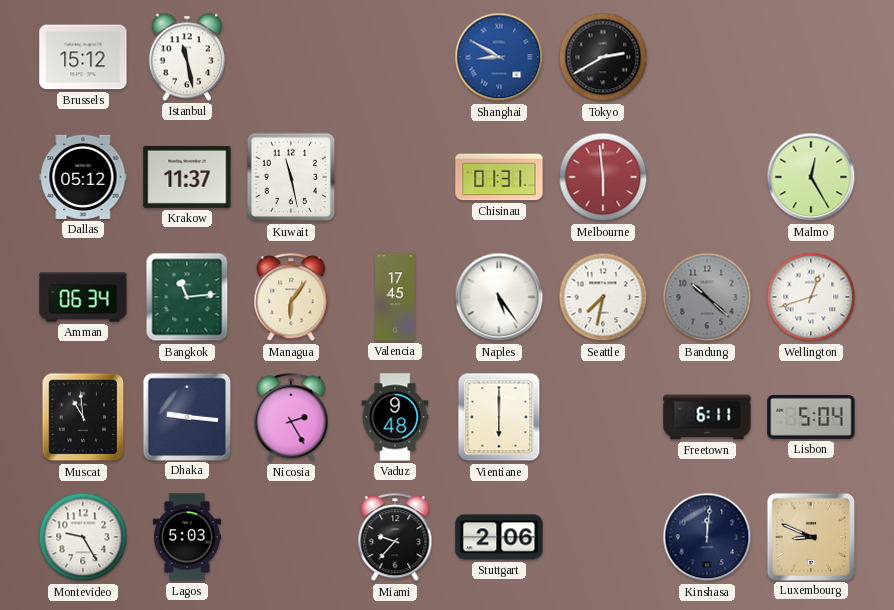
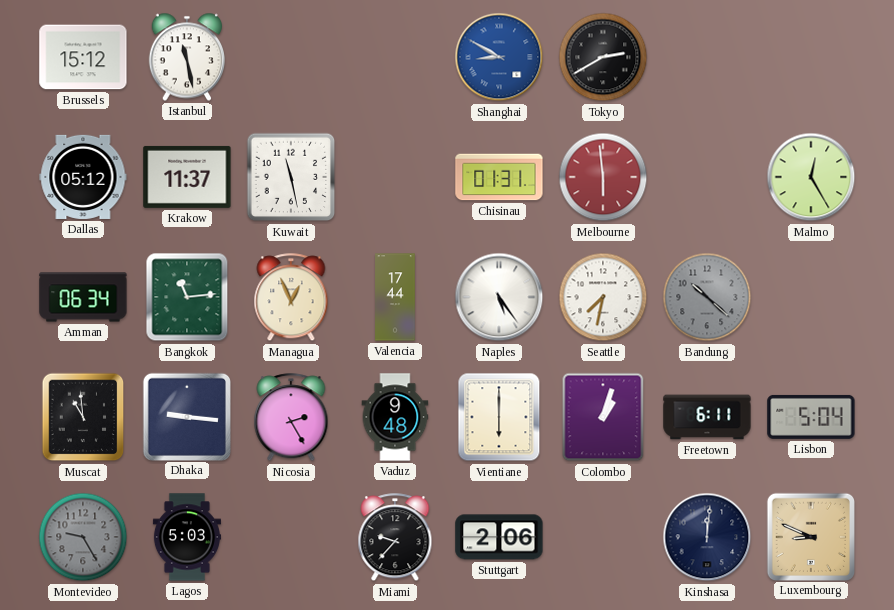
Managua: 6:06 -> 12:56 (291, 298)
Valencia: 17:45 -> 17:44 (395, 297)
Wellington: 12:42 -> none (811, 297)
Colombo: none -> 1:03 (603, 417)
Montevideo dial: white -> grey (83, 537)
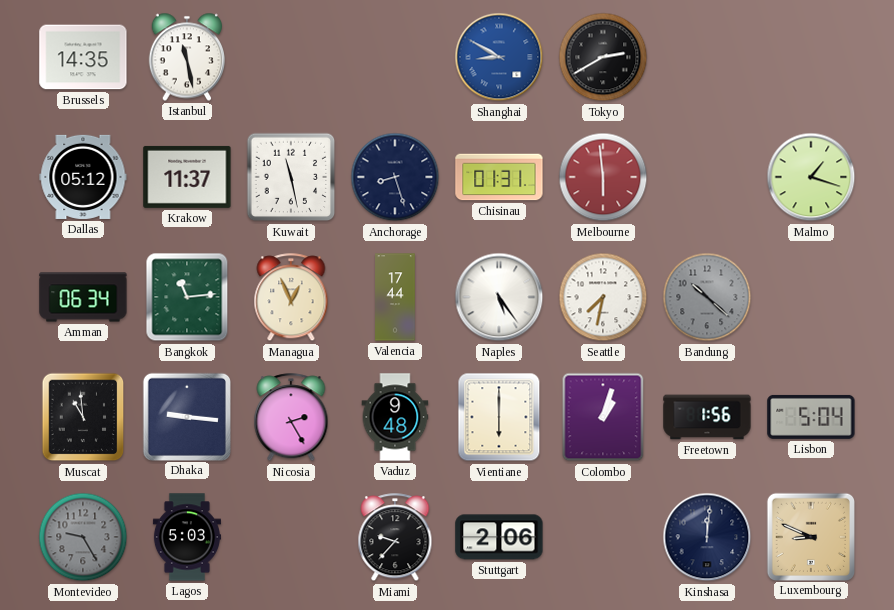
Brussels: 15:12 -> 14:35 (83, 57)
Anchorage: none -> 8:27 (395, 177)
Malmo: 12:25 -> 1:18 (811, 177)
Freetown: 6:11 -> 1:56 (707, 417)
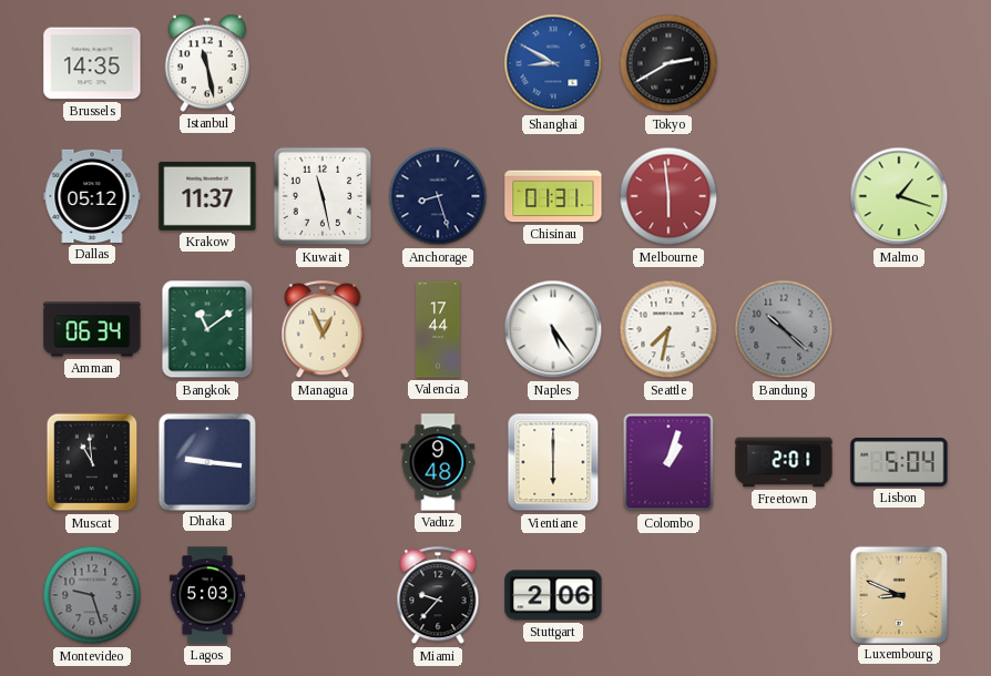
Bangkok: 11:14 -> 11:09 (207, 329)
Nicosia: 2:25 -> none (291, 418)
Freetown: 1:56 -> 2:01 (784, 462)
Montevideo: 9:25 -> 9:27 (92, 595)
Kinshasa: 12:01 -> none (707, 537)
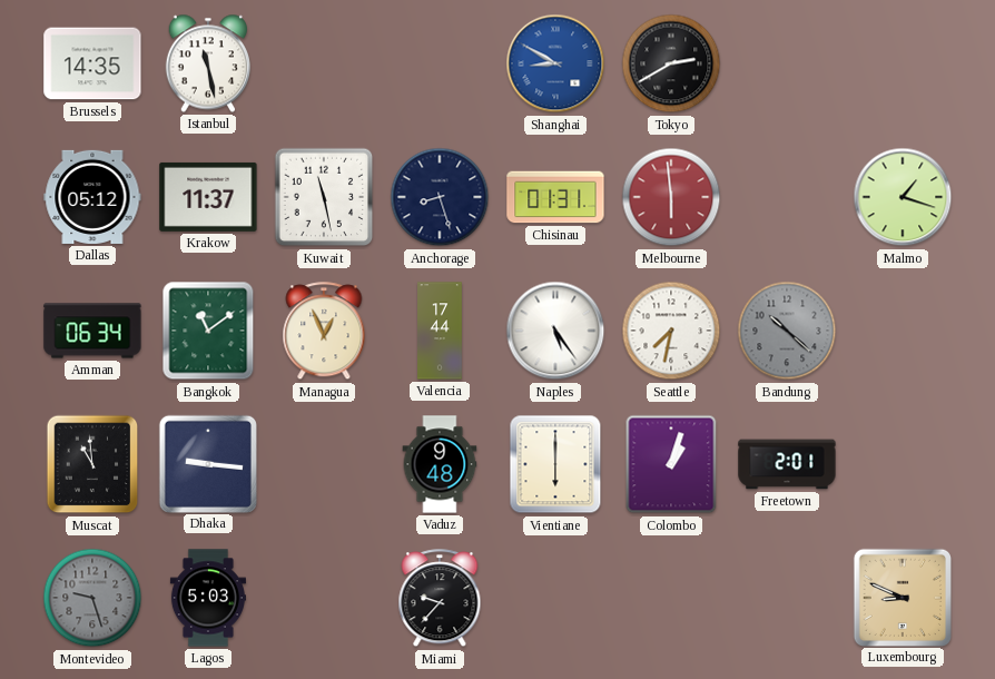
Lisbon: 5:04 -> none (899, 462)
Stuttgart: 2:06 -> none (553, 595)
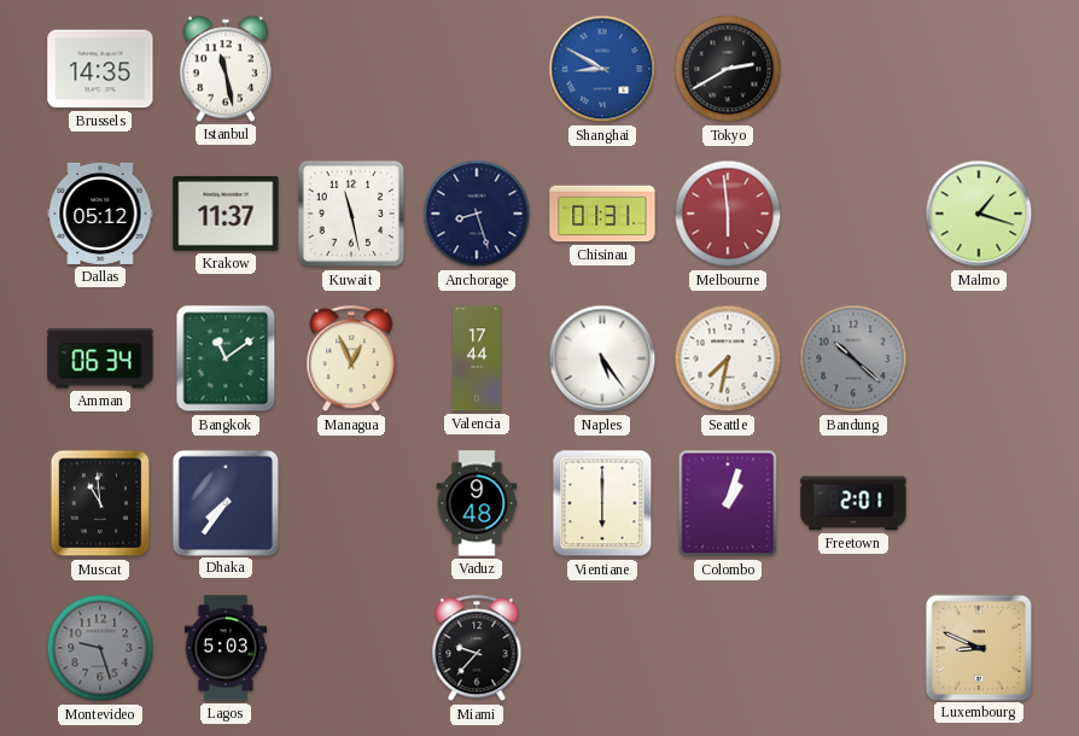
Dhaka: 9:16 -> 7:36 (224, 502)
